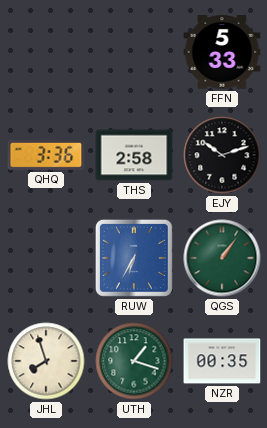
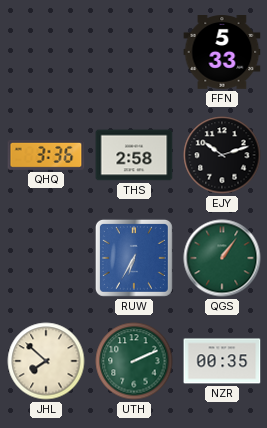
JHL: 7:57 -> 7:52 (46, 361)
UTH: 1:18 -> 2:11 (134, 361)
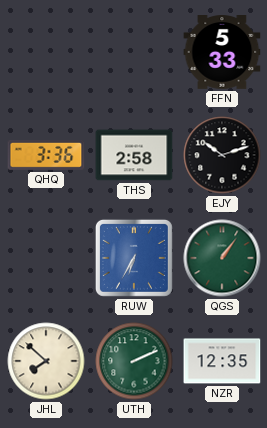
NZR: 00:35 -> 12:35 (222, 361)
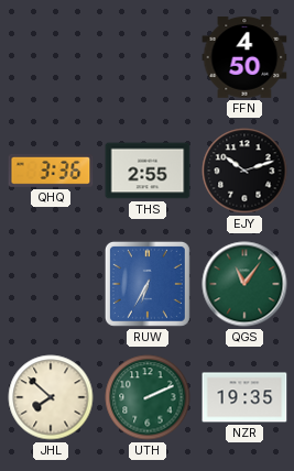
FFN: 5:33 -> 4:50 (244, 58)
THS: 2:58 -> 2:55 (148, 171)
QGS: 1:06 -> 11:06 (244, 284)
NZR: 12:35 -> 19:35 (244, 397)
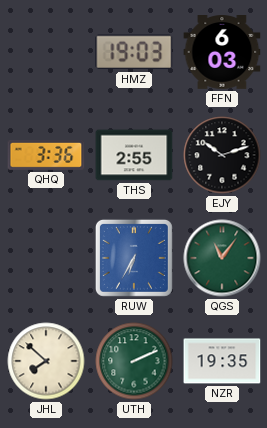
HMZ: none -> 19:03 (134, 52)
FFN: 4:50 -> 6:03 (222, 53)
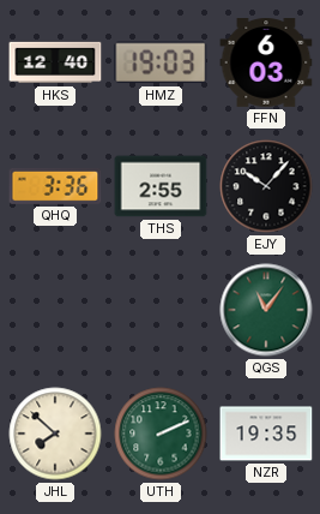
HKS: none -> 12:40 (55, 62)
EJY: 10:12 -> 10:07 (266, 186)
RUW: 6:35 -> none (134, 258)
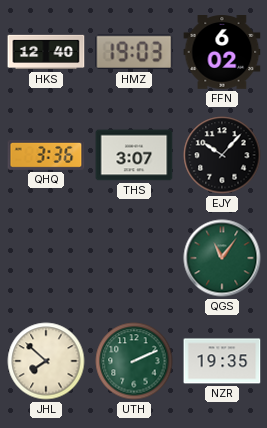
FFN: 6:03 -> 6:02 (222, 53)
THS: 2:55 -> 3:07 (134, 155)
